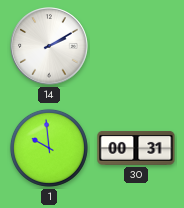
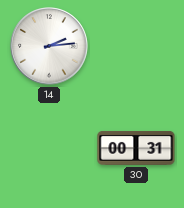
14: 2:10 -> 2:14 (49, 46)
1: 9:59 -> none (49, 148)
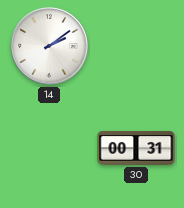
14: 2:14 -> 2:09 (49, 46)
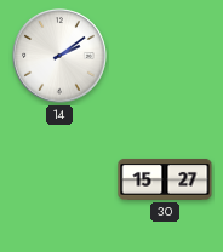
30: 00:31 -> 15:27 (165, 179)
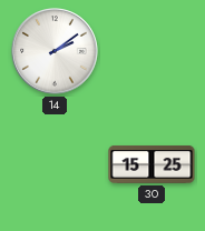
30: 15:27 -> 15:25 (152, 164)
